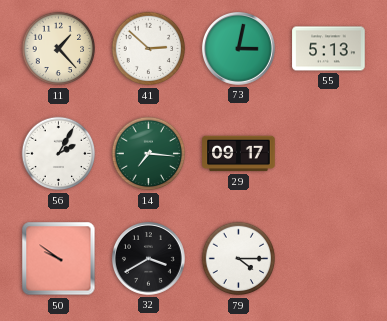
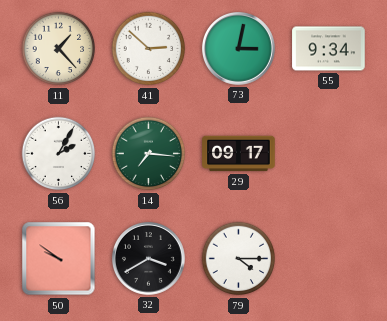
55: 5:13 -> 9:34 (329, 49)
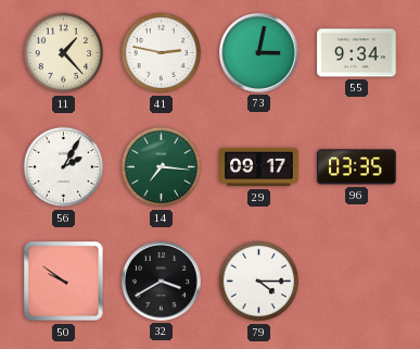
41: 2:52 -> 2:47 (162, 53)
96: none -> 03:35 (357, 167)
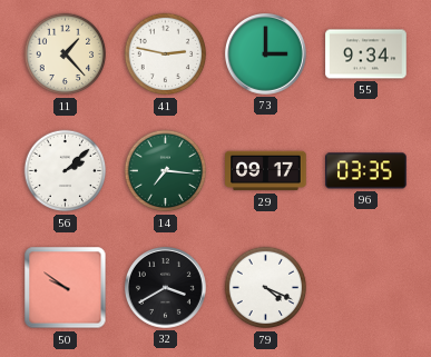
73: 3:02 -> 3:00 (265, 53)
56: 2:05 -> 2:08 (66, 171)
79: 4:15 -> 4:19 (266, 288)
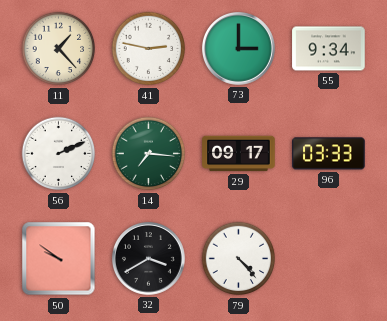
56: 2:08 -> 2:11 (59, 154)
96: 03:35 -> 03:33 (329, 154)
79: 4:19 -> 4:23 (239, 259)
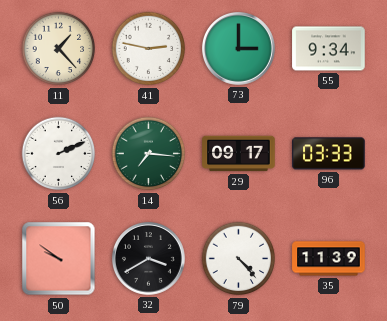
35: none -> 11:39 (329, 259)
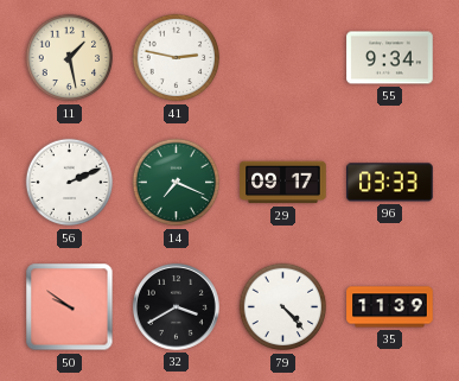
11: 1:23 -> 1:28 (70, 58)
73: 3:00 -> none (238, 48)
14: 7:16 -> 7:19 (177, 183)
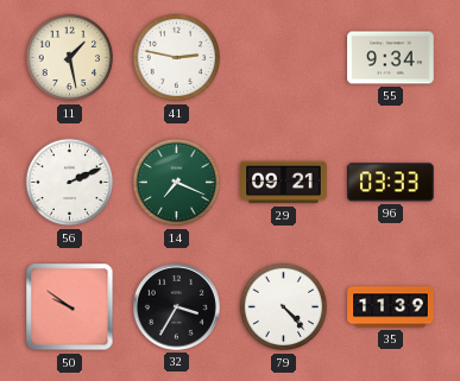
29: 09:17 -> 09:21 (284, 183)
32: 3:40 -> 3:35 (176, 306)
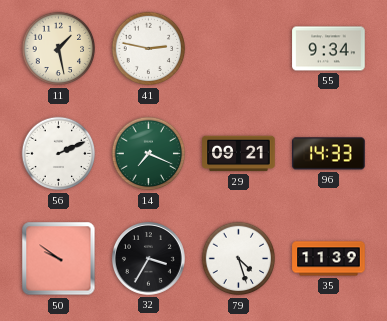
96: 03:33 -> 14:33 (329, 154)
79: 4:23 -> 4:27 (239, 259)
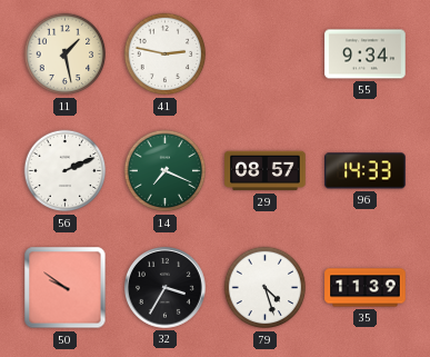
29: 09:21 -> 08:57 (266, 171)
